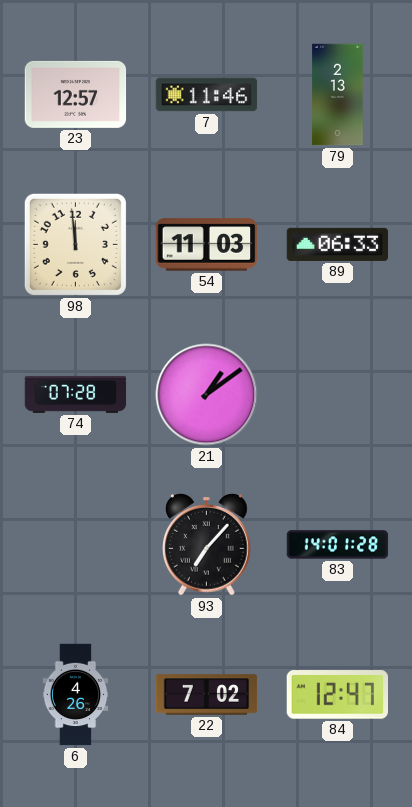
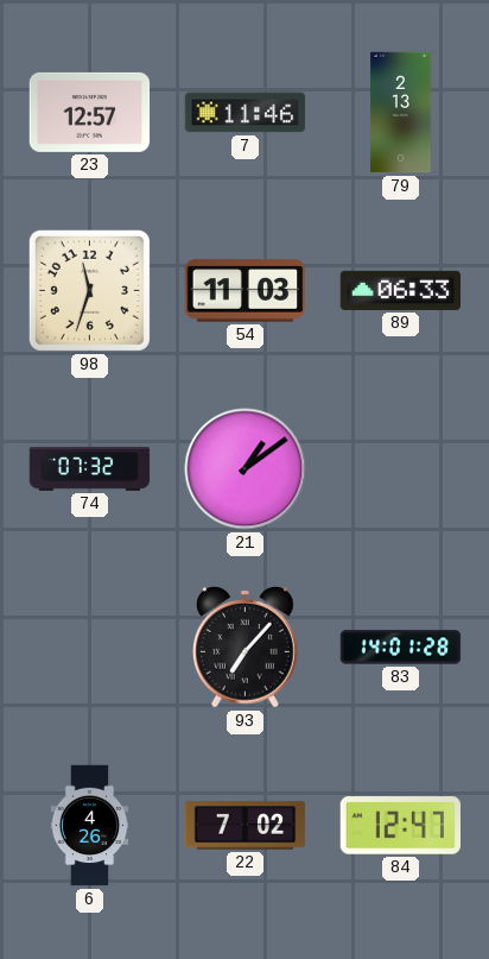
98: 11:59 -> 11:33 (89, 290)
74: 07:28 -> 07:32 (90, 468)
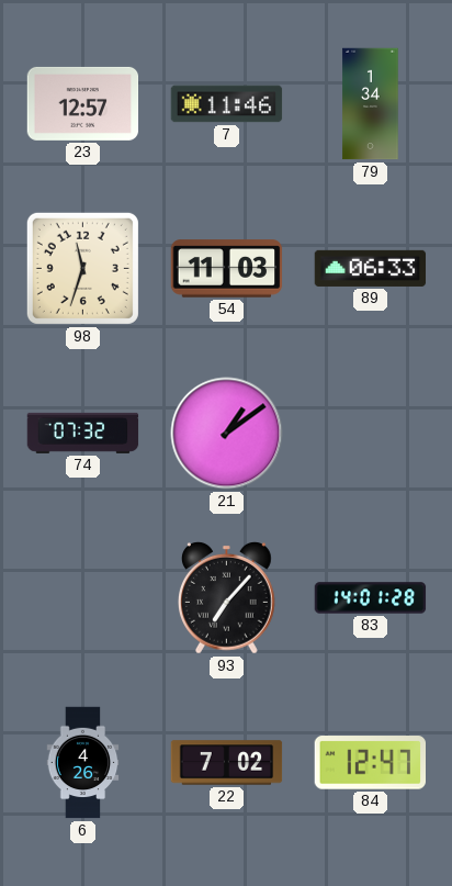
79: 2:13 -> 1:34 (371, 104)
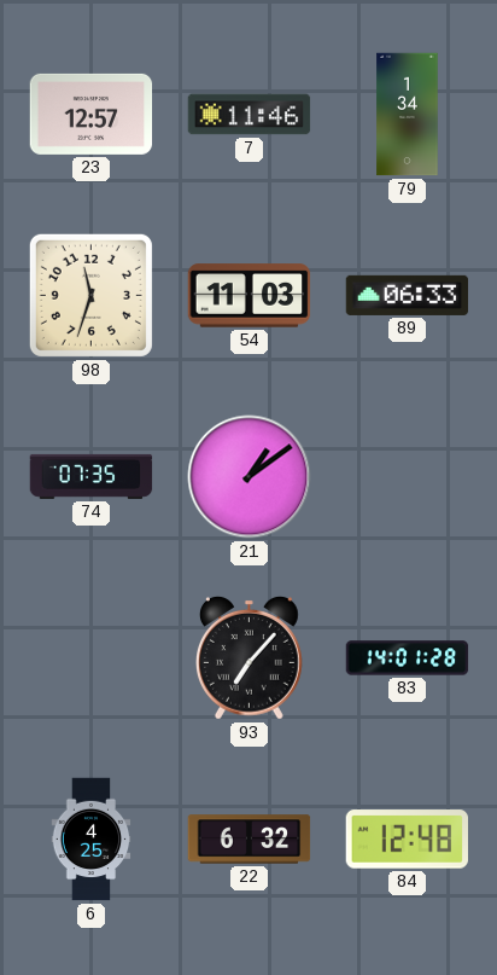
74: 07:32 -> 07:35 (92, 476)
6: 4:26 -> 4:25 (92, 840)
22: 7:02 -> 6:32 (250, 840)
84: 12:47 -> 12:48 (407, 840)
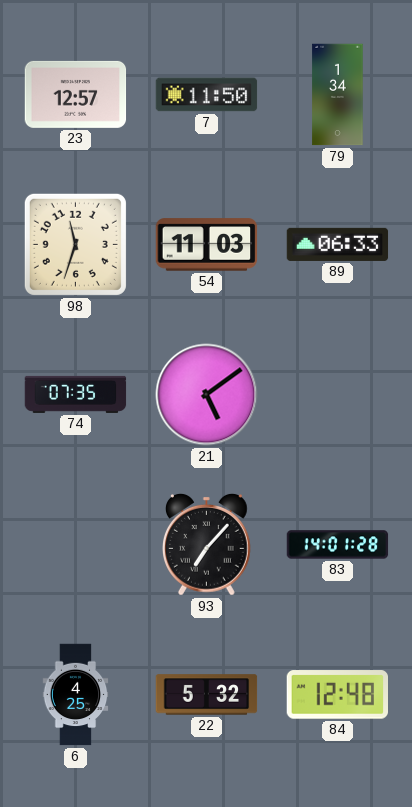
7: 11:46 -> 11:50 (207, 95)
21: 1:09 -> 5:09 (207, 395)
22: 6:32 -> 5:32 (207, 695)
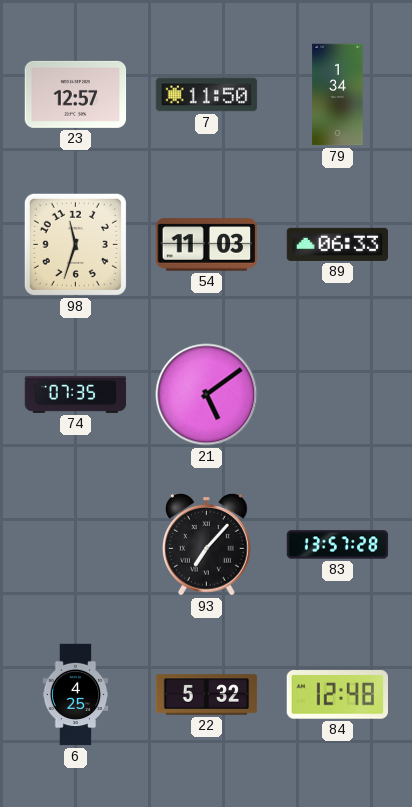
83: 14:01 -> 13:57 (338, 545)
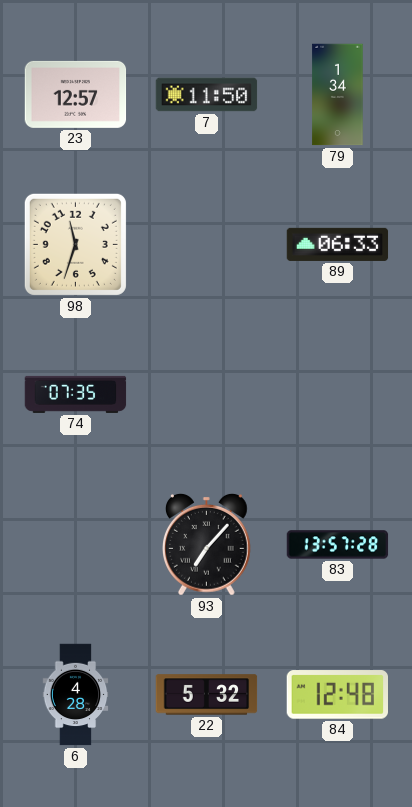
54: 11:03 -> none (207, 245)
21: 5:09 -> none (207, 395)
6: 4:25 -> 4:28 (76, 695)
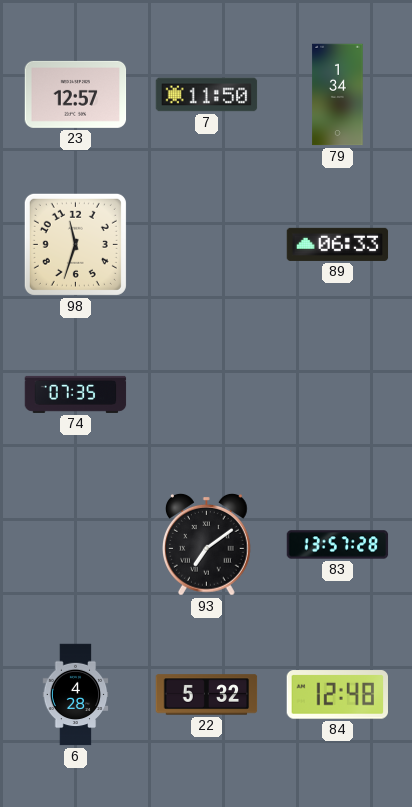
93: 7:07 -> 7:09 (207, 544)
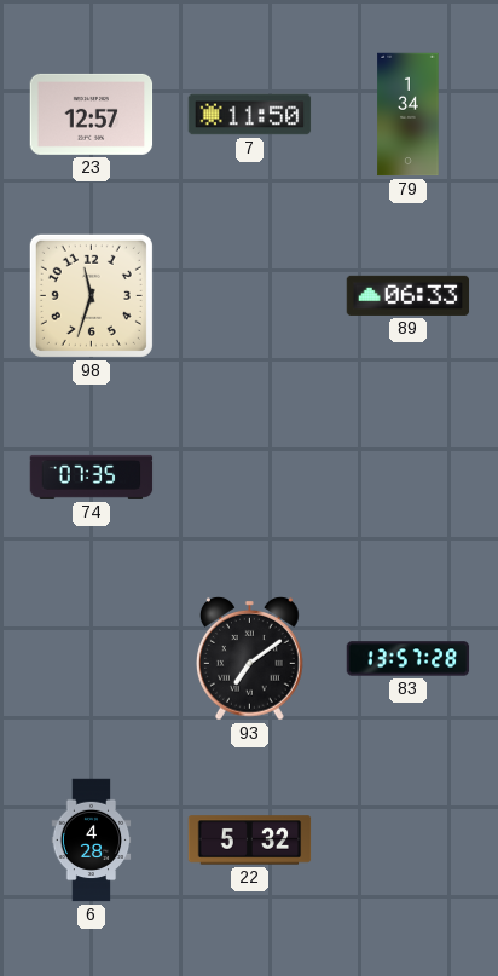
84: 12:48 -> none (337, 695)
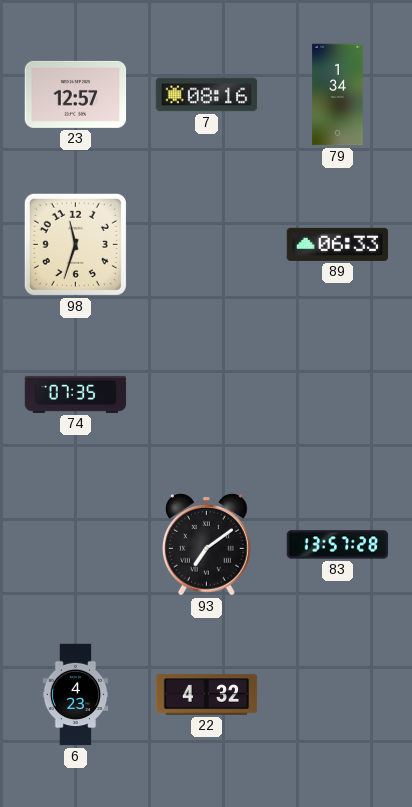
7: 11:50 -> 08:16 (207, 95)
6: 4:28 -> 4:23 (76, 695)
22: 5:32 -> 4:32 (207, 695)
